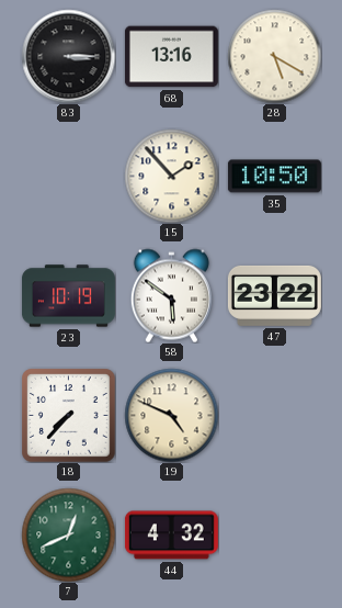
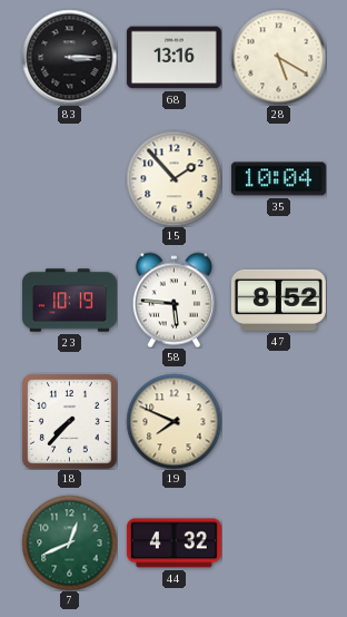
35: 10:50 -> 10:04 (278, 179)
58: 5:51 -> 5:46 (173, 300)
47: 23:22 -> 8:52 (278, 300)
19: 4:49 -> 7:49 (173, 421)
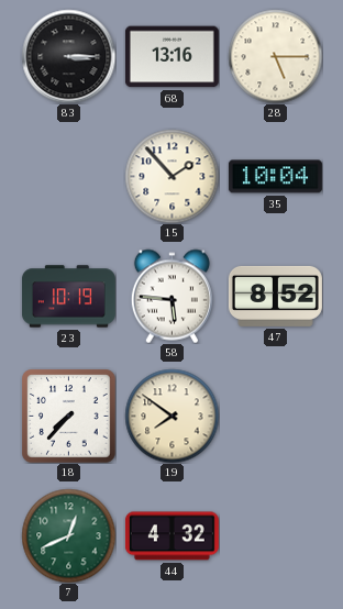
28: 5:20 -> 5:15 (275, 56)
19: 7:49 -> 7:51 (171, 416)
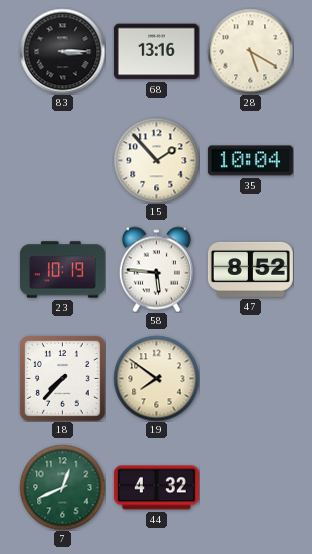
28: 5:15 -> 5:20 (250, 51)
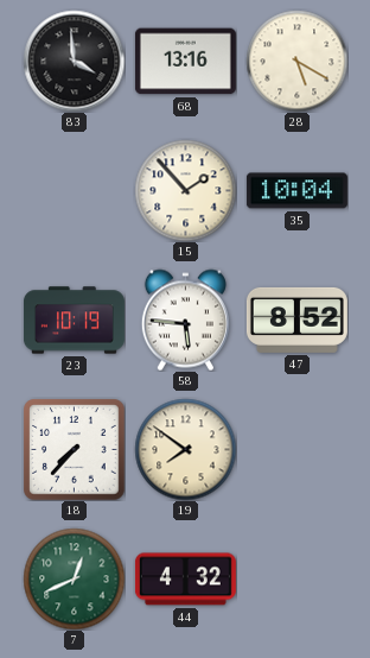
83: 3:15 -> 3:59 (74, 61)
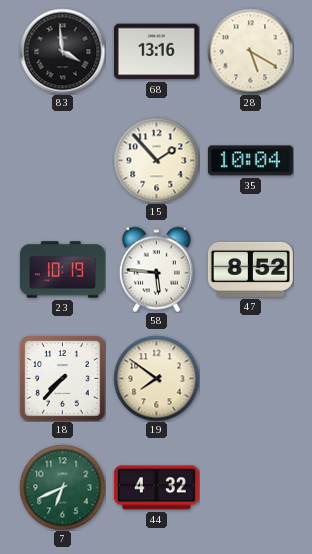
7: 12:41 -> 6:41 (62, 487)
